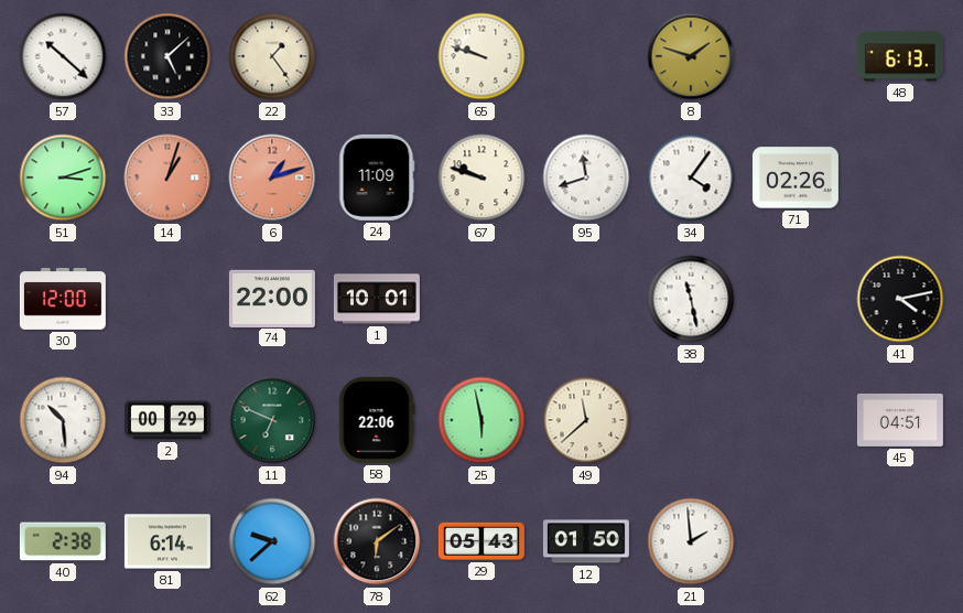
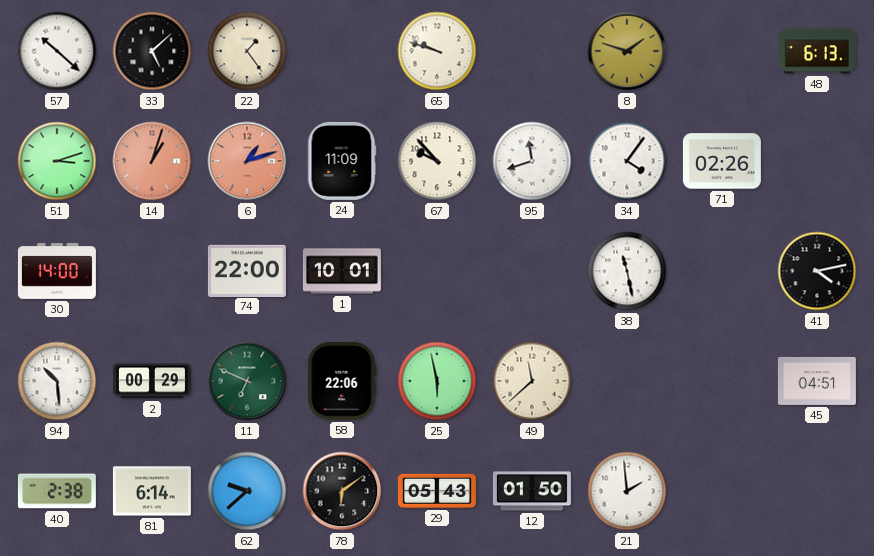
67: 9:48 -> 9:53 (437, 161)
30: 12:00 -> 14:00 (57, 271)
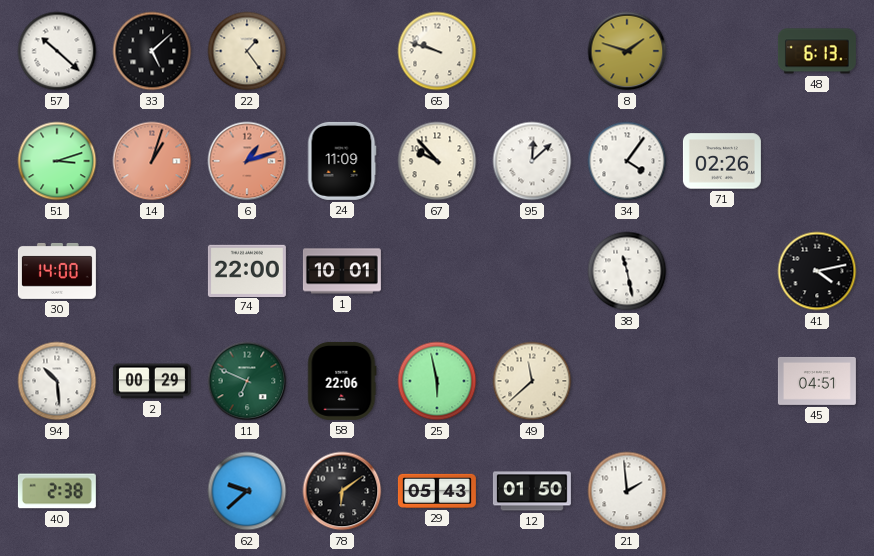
95: 11:42 -> 12:08 (532, 161)
81: 6:14 -> none (152, 491)
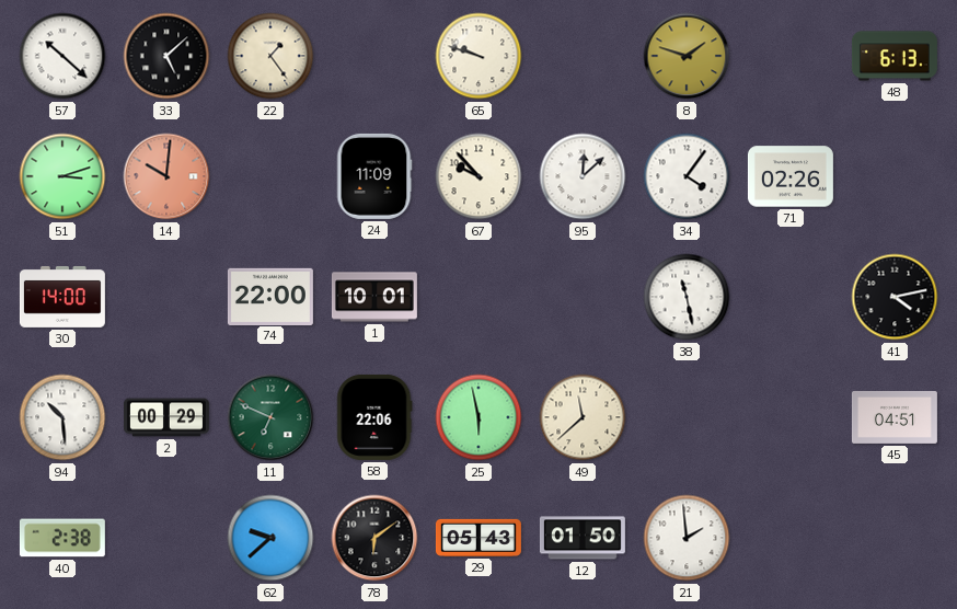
14: 1:03 -> 10:01 (166, 176)
6: 1:12 -> none (247, 161)
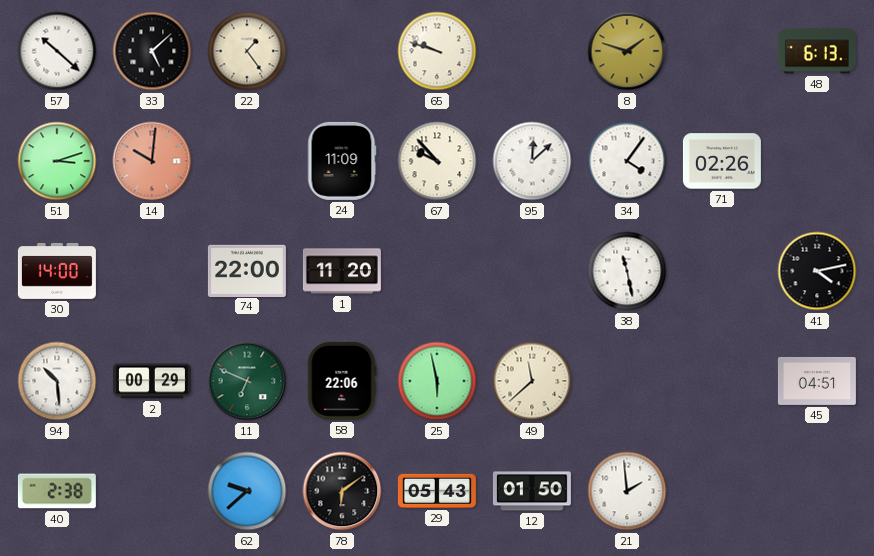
1: 10:01 -> 11:20 (342, 271)
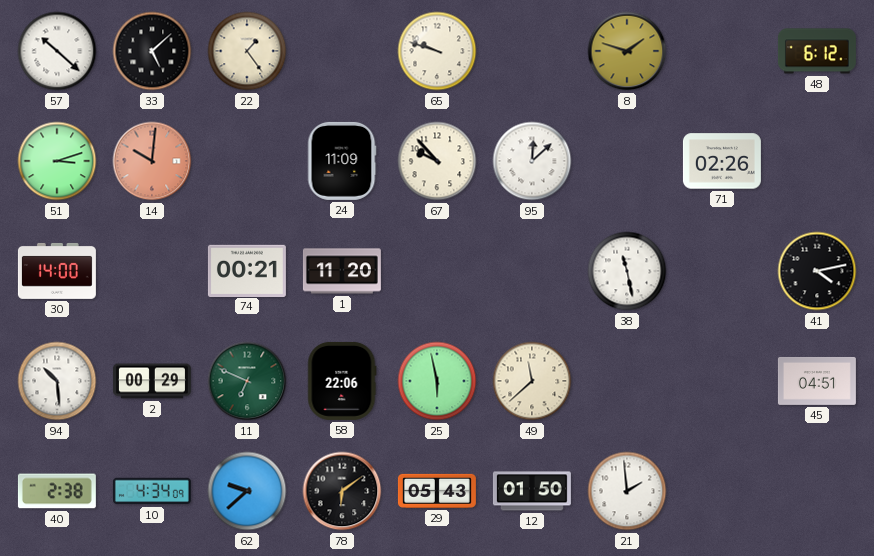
48: 6:13 -> 6:12 (817, 51)
34: 4:06 -> none (627, 161)
74: 22:00 -> 00:21 (247, 270)
10: none -> 4:34 (152, 491)
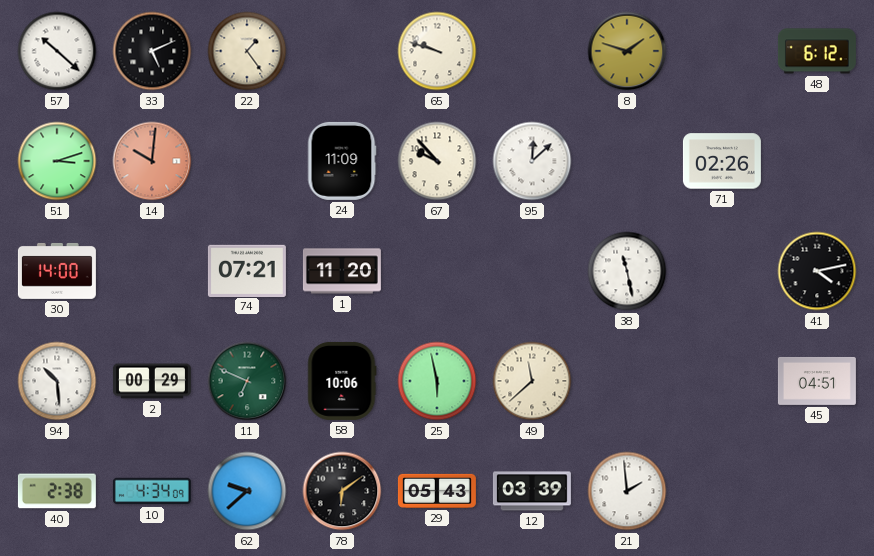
33: 5:08 -> 5:11 (152, 51)
74: 00:21 -> 07:21 (247, 270)
58: 22:06 -> 10:06 (342, 381)
12: 01:50 -> 03:39 (532, 491)
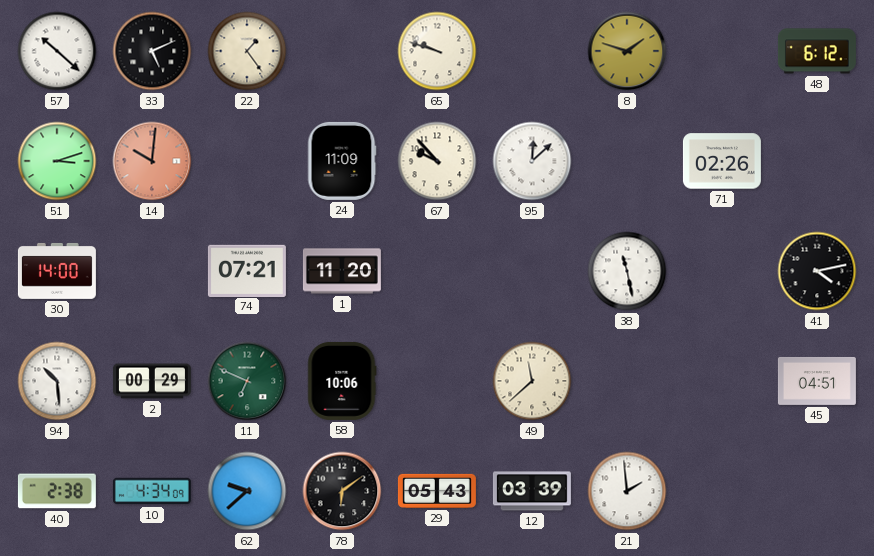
25: 5:58 -> none (437, 381)
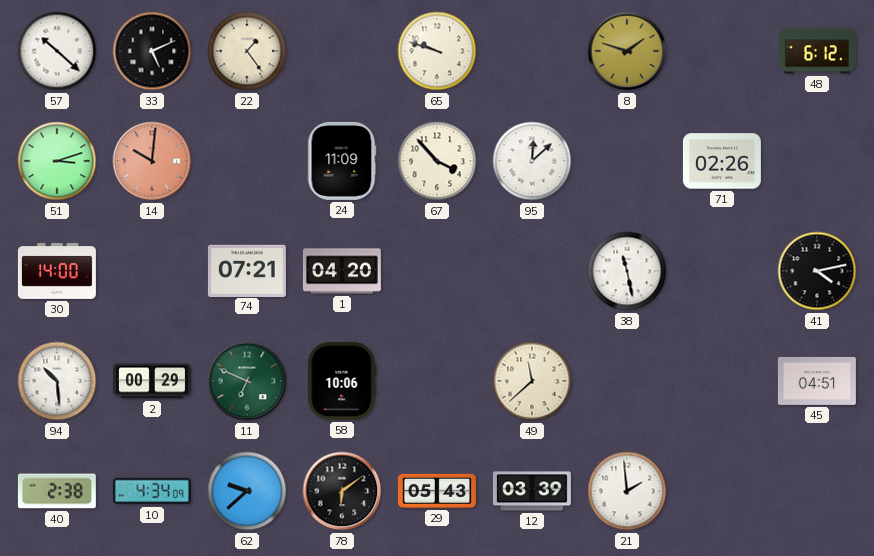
67: 9:53 -> 3:53 (437, 161)
1: 11:20 -> 04:20 (342, 271)
